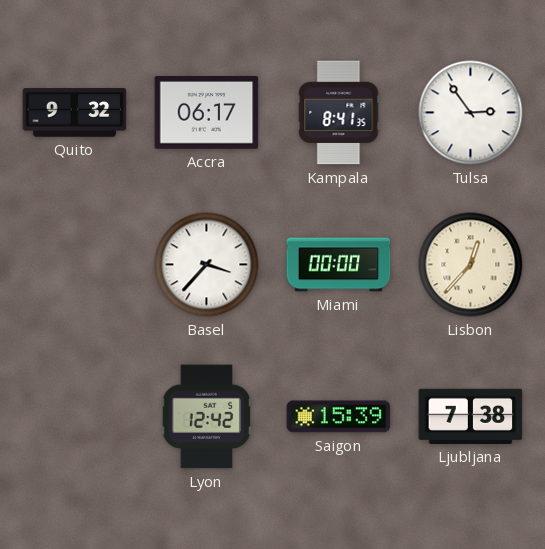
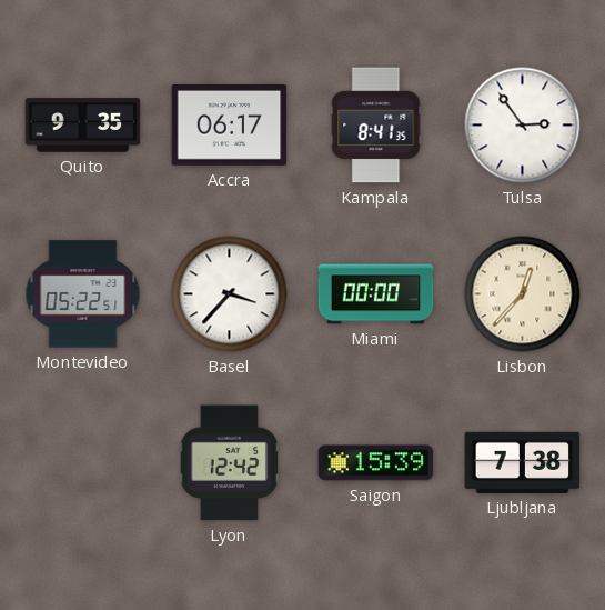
Quito: 9:32 -> 9:35 (83, 126)
Montevideo: none -> 05:22 (83, 294)
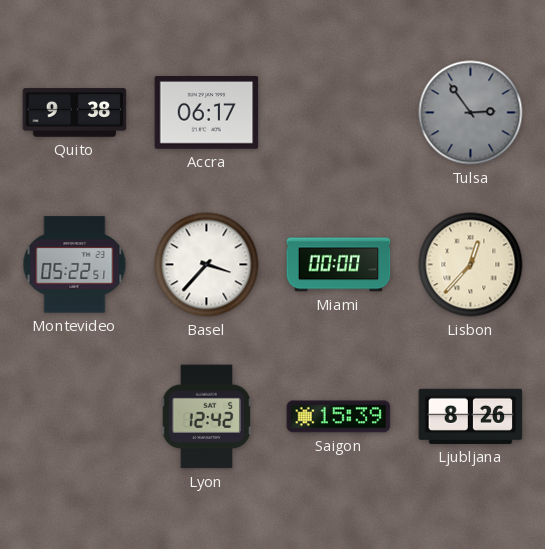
Quito: 9:35 -> 9:38 (75, 113)
Kampala: 8:41 -> none (376, 126)
Tulsa dial: white -> grey (471, 113)
Ljubljana: 7:38 -> 8:26 (471, 416)
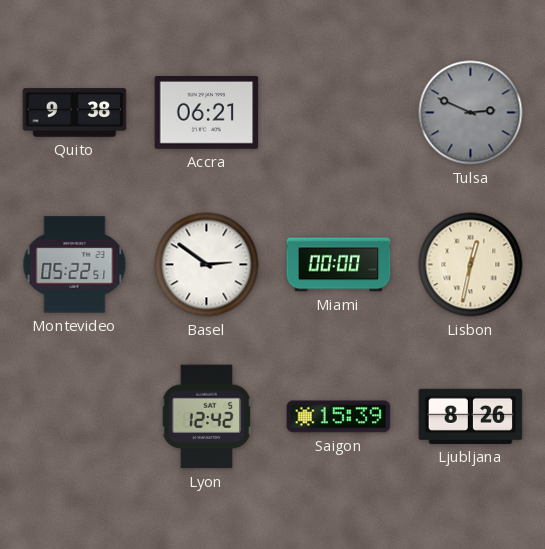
Accra: 06:17 -> 06:21 (207, 113)
Tulsa: 2:54 -> 2:49 (471, 113)
Basel: 3:37 -> 2:51 (207, 265)
Lisbon: 12:37 -> 12:32 (471, 265)
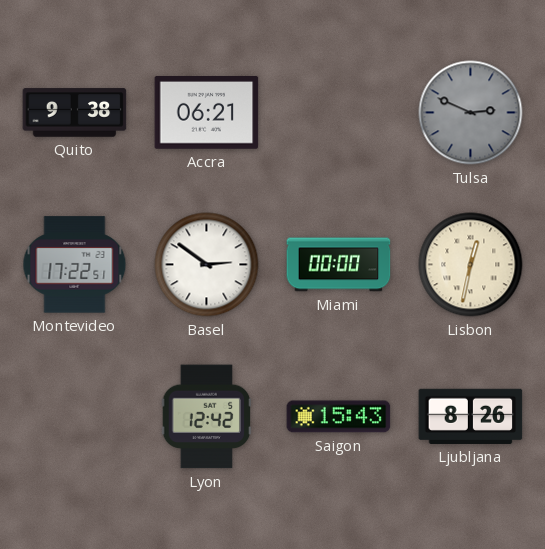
Montevideo: 05:22 -> 17:22 (75, 265)
Saigon: 15:39 -> 15:43 (339, 417)
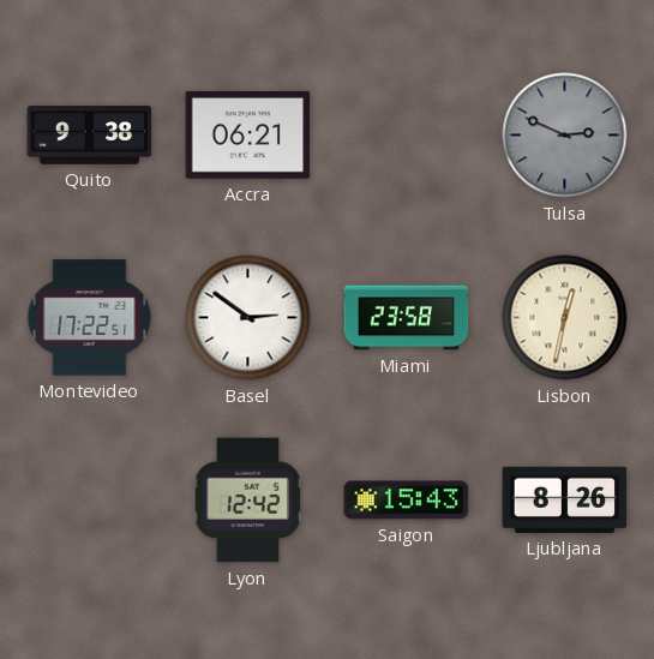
Miami: 00:00 -> 23:58 (407, 318)
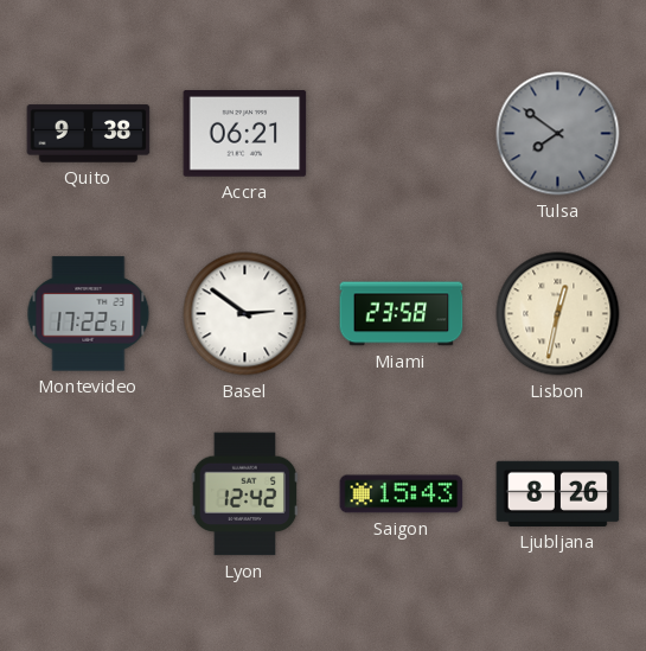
Tulsa: 2:49 -> 7:51 (558, 134)
